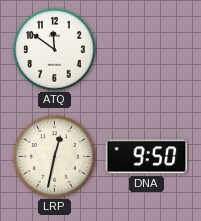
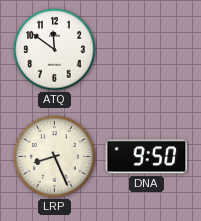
LRP: 12:32 -> 8:26 (55, 157)
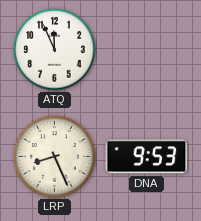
ATQ: 11:51 -> 11:56 (55, 50)
DNA: 9:50 -> 9:53 (147, 157)
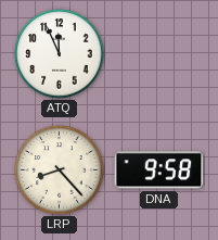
LRP: 8:26 -> 8:23 (60, 170)
DNA: 9:53 -> 9:58 (159, 170)
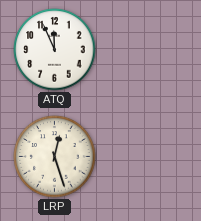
LRP: 8:23 -> 12:27 (55, 157)
DNA: 9:58 -> none (159, 170)
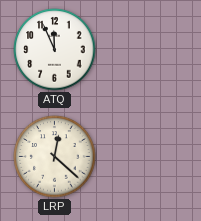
LRP: 12:27 -> 12:22 (55, 157)
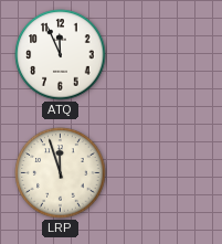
LRP: 12:22 -> 11:57 (61, 173)
